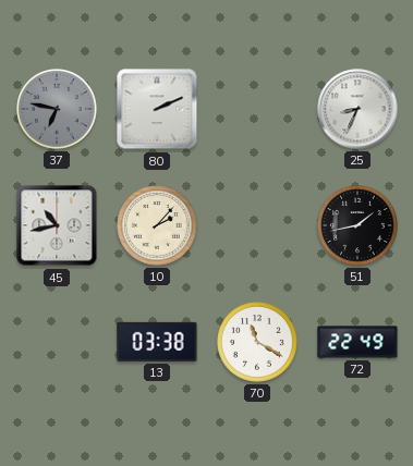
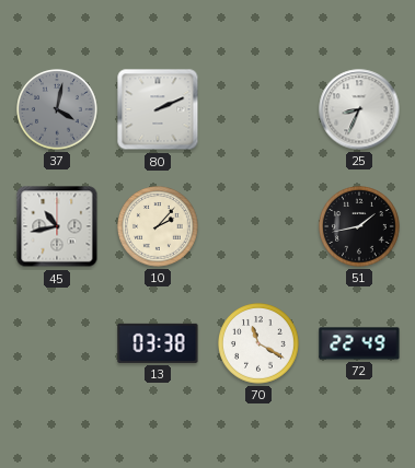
37: 6:47 -> 4:02 (58, 110)
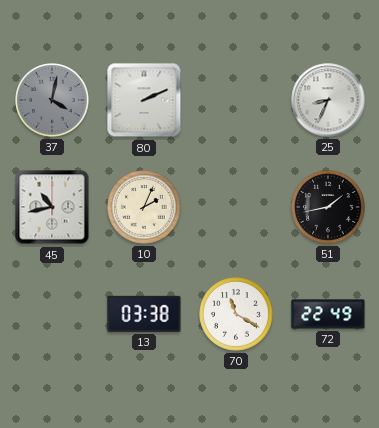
10: 2:07 -> 2:04 (145, 208)
